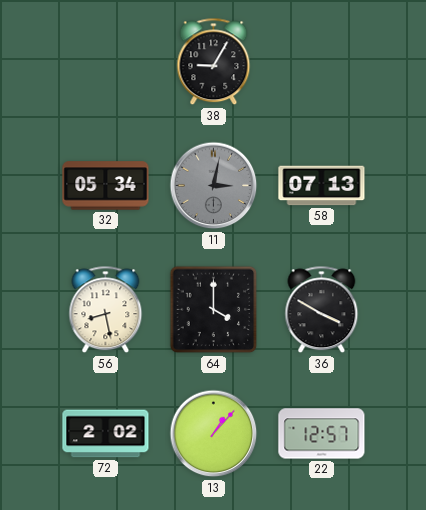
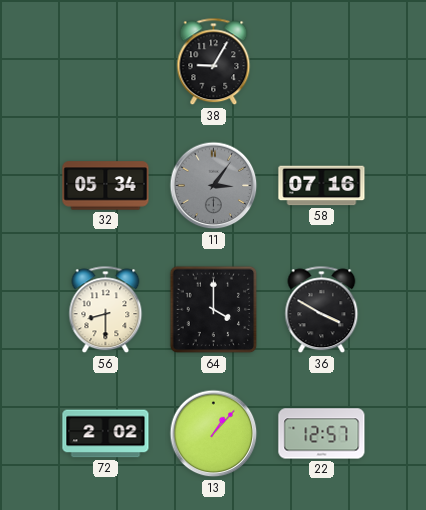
11: 3:02 -> 3:06 (214, 186)
58: 07:13 -> 07:16 (322, 186)
56: 8:28 -> 8:30 (106, 310)
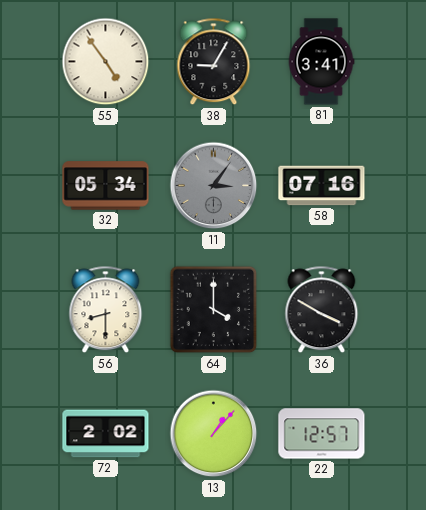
55: none -> 4:54 (106, 62)
81: none -> 3:41 (321, 62)
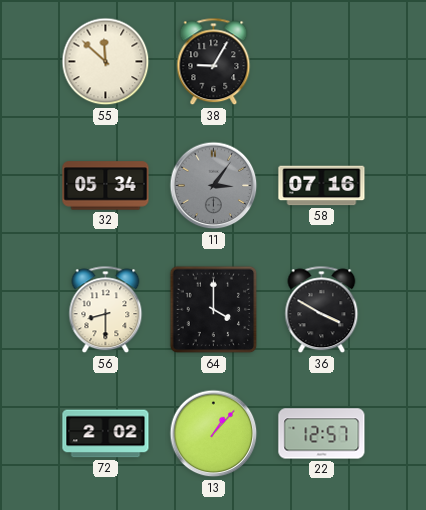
55: 4:54 -> 11:52 (106, 62)
81: 3:41 -> none (321, 62)
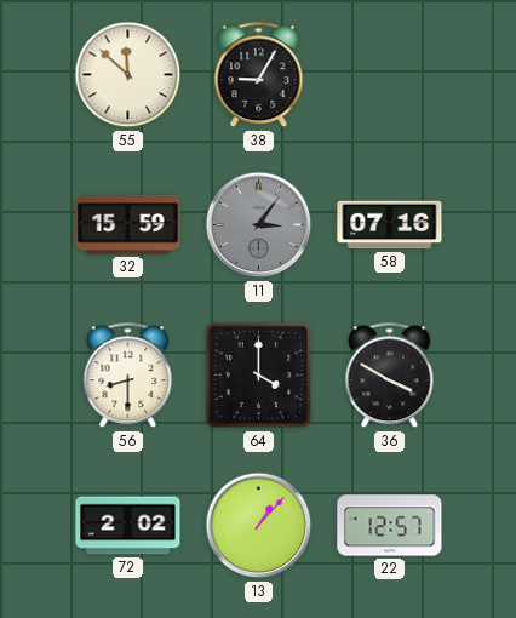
32: 05:34 -> 15:59 (128, 225)
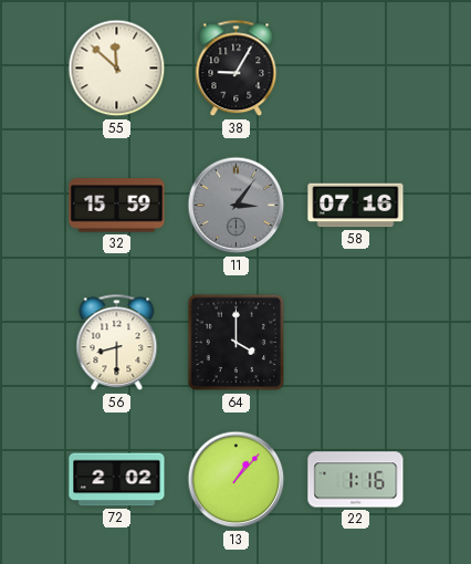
36: 3:50 -> none (390, 376)
22: 12:57 -> 1:16 (356, 480)
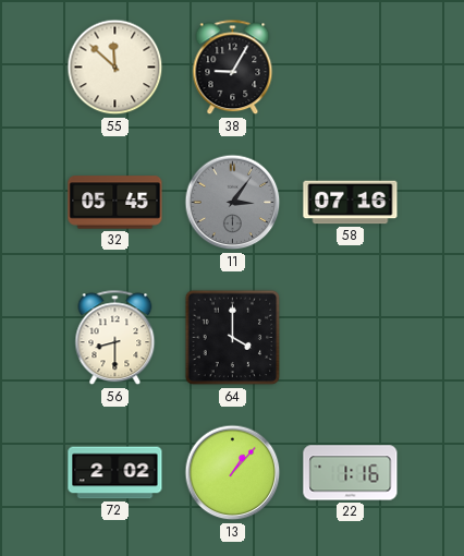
32: 15:59 -> 05:45 (115, 203)
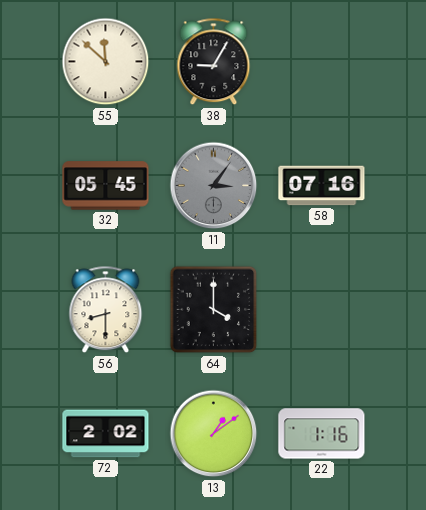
13: 1:07 -> 1:09 (214, 434)
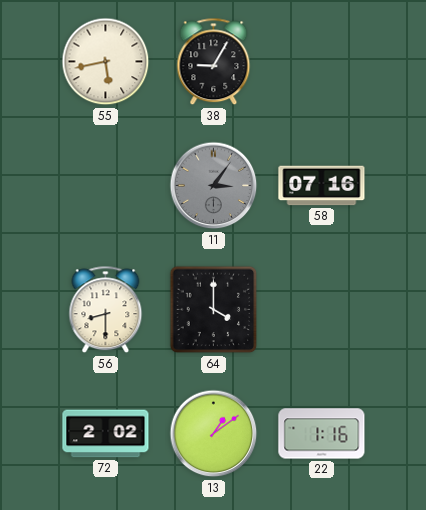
55: 11:52 -> 5:43 (106, 62)
32: 05:45 -> none (106, 186)
